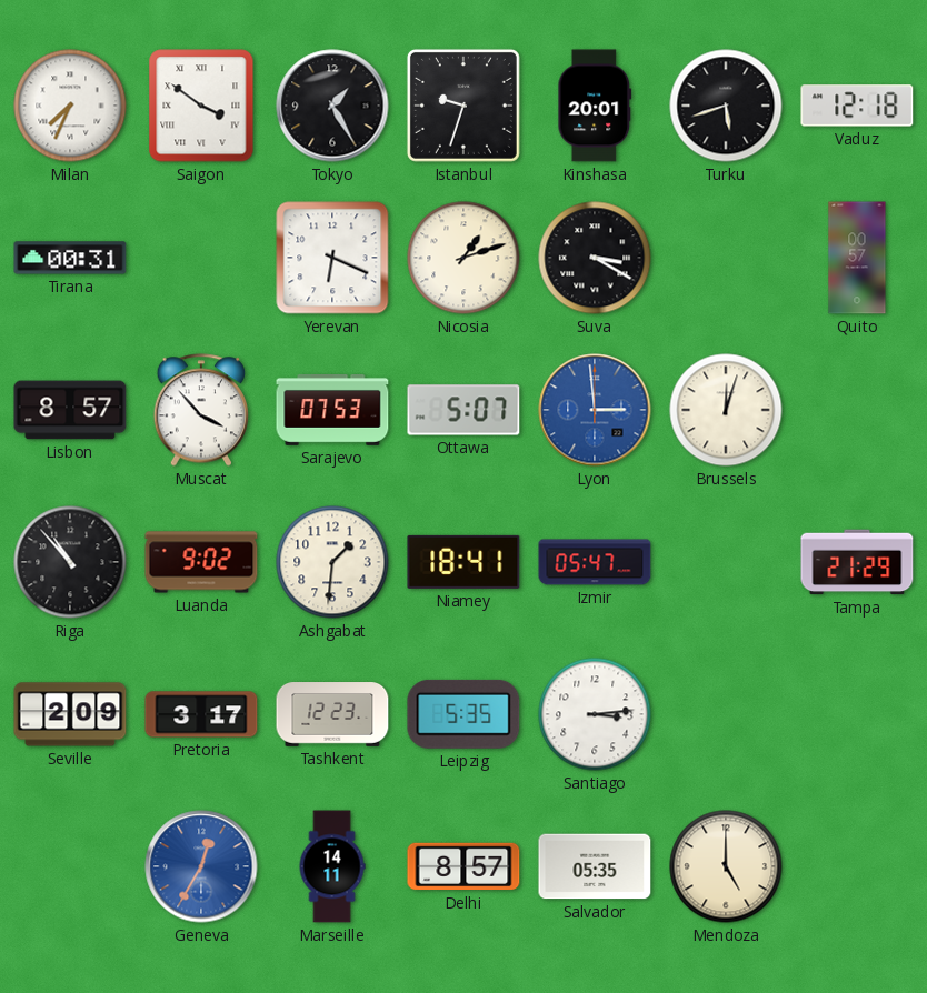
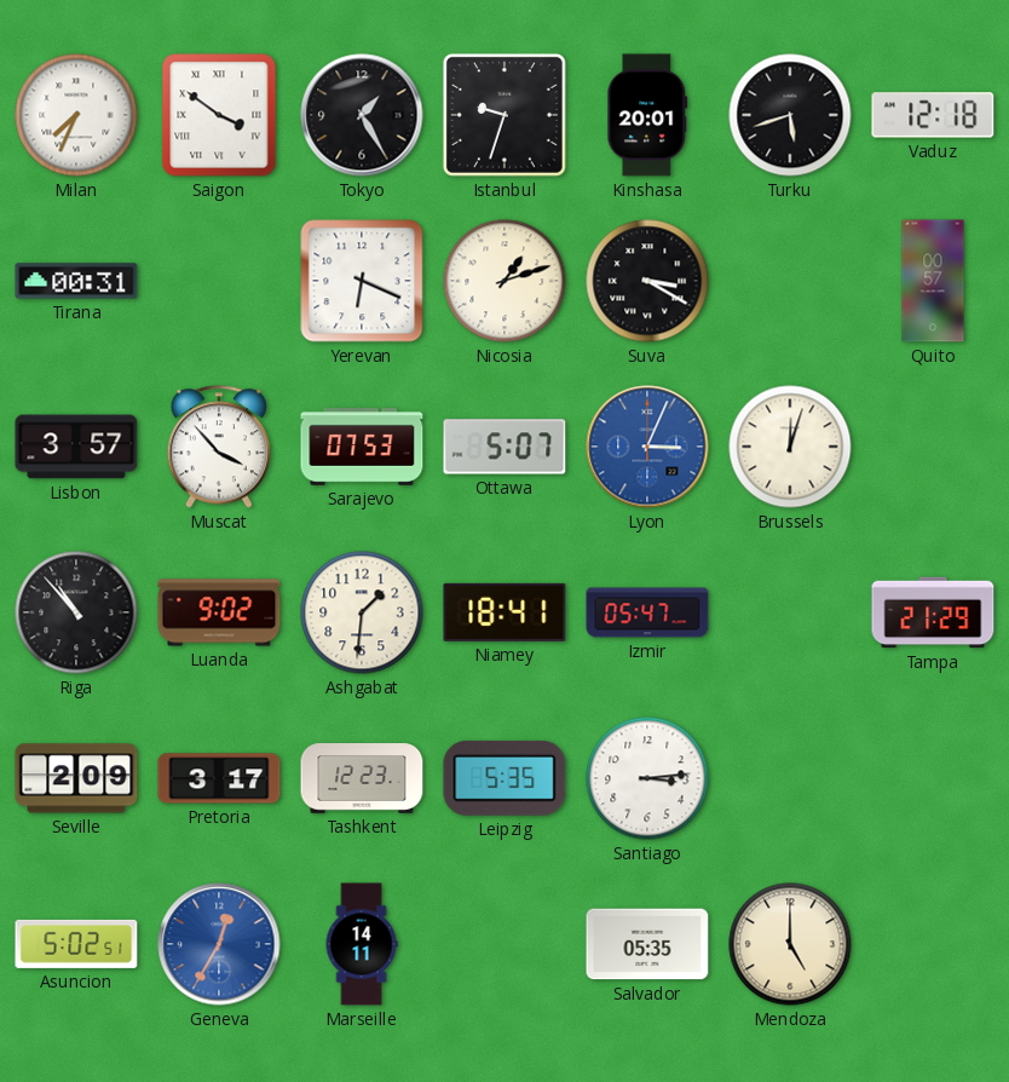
Lisbon: 8:57 -> 3:57 (76, 447)
Lyon: 2:59 -> 3:04 (647, 447)
Asuncion: none -> 5:02 (76, 944)
Delhi: 8:57 -> none (463, 866)
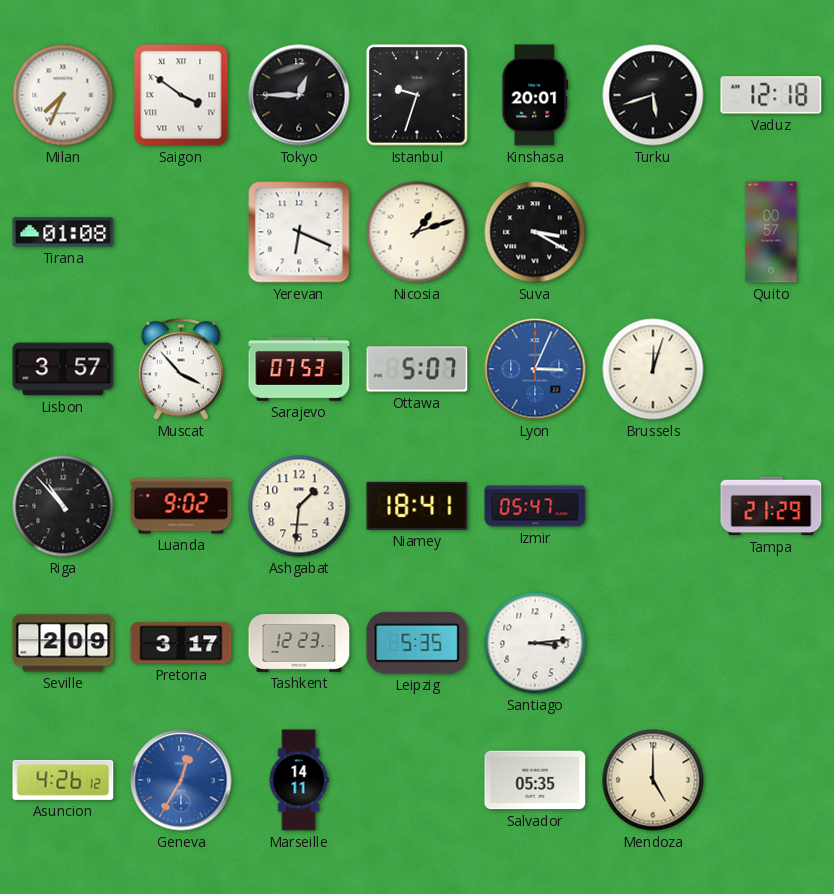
Tokyo: 1:25 -> 12:45 (299, 95)
Tirana: 00:31 -> 01:08 (63, 232)
Asuncion: 5:02 -> 4:26 (63, 780)
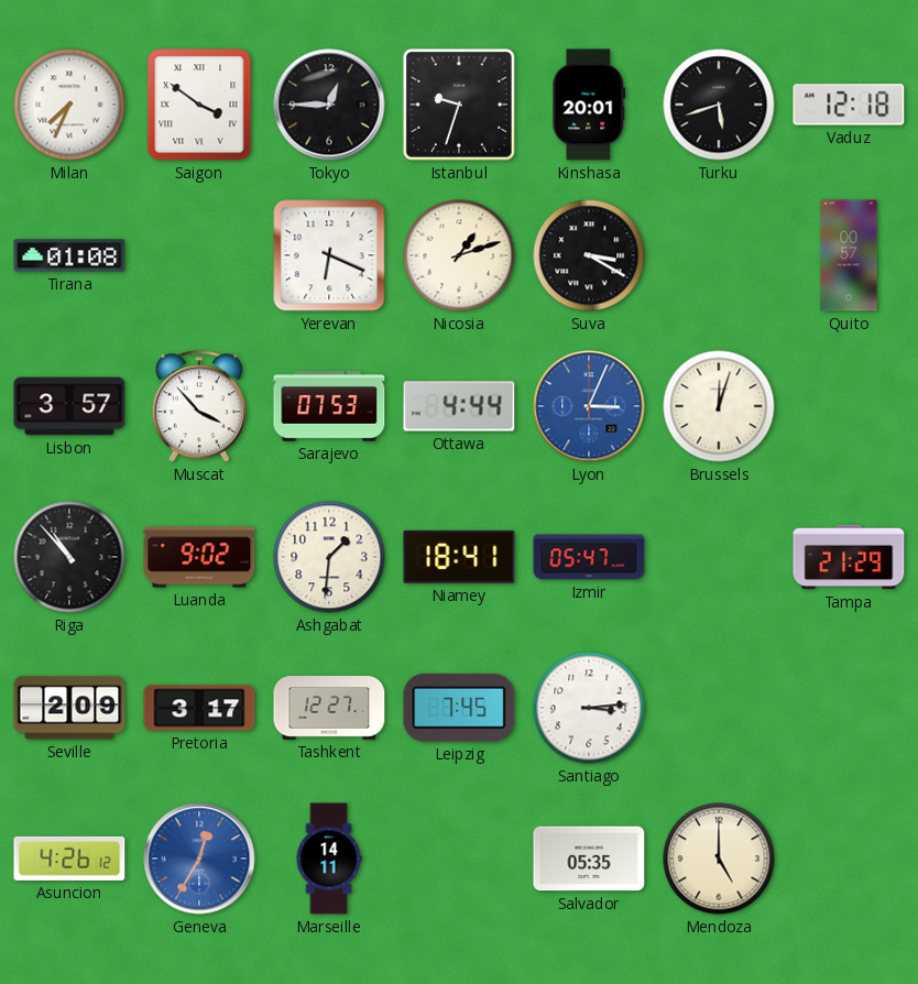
Ottawa: 5:07 -> 4:44 (459, 406)
Tashkent: 12:23 -> 12:27 (329, 708)
Leipzig: 5:35 -> 7:45 (459, 708)
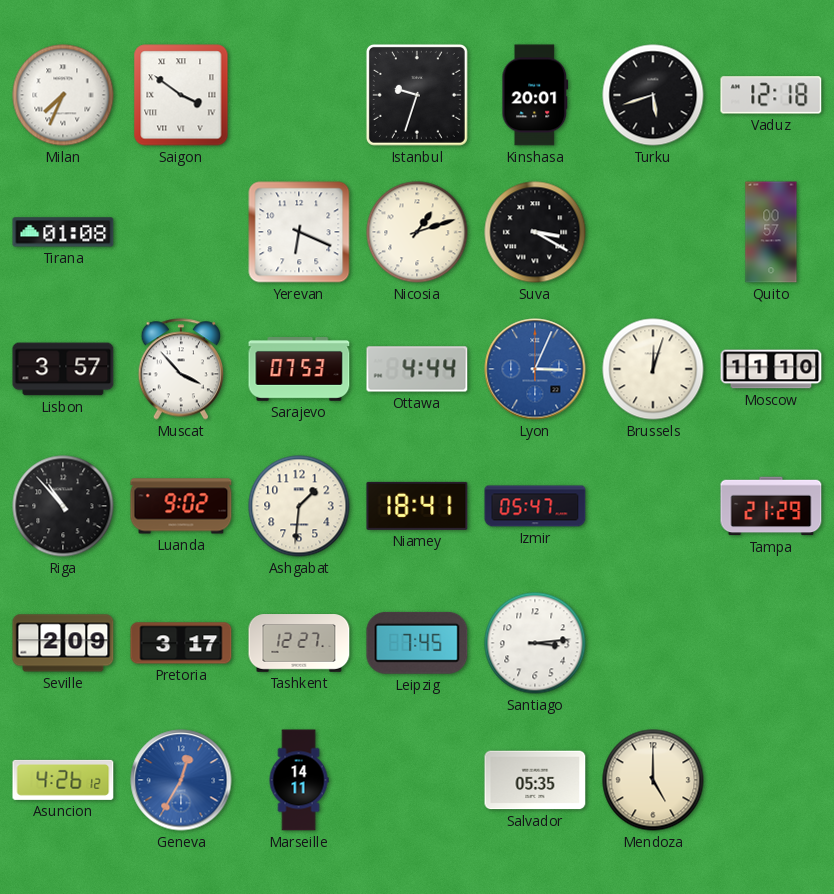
Tokyo: 12:45 -> none (329, 105)
Moscow: none -> 11:10 (771, 369)
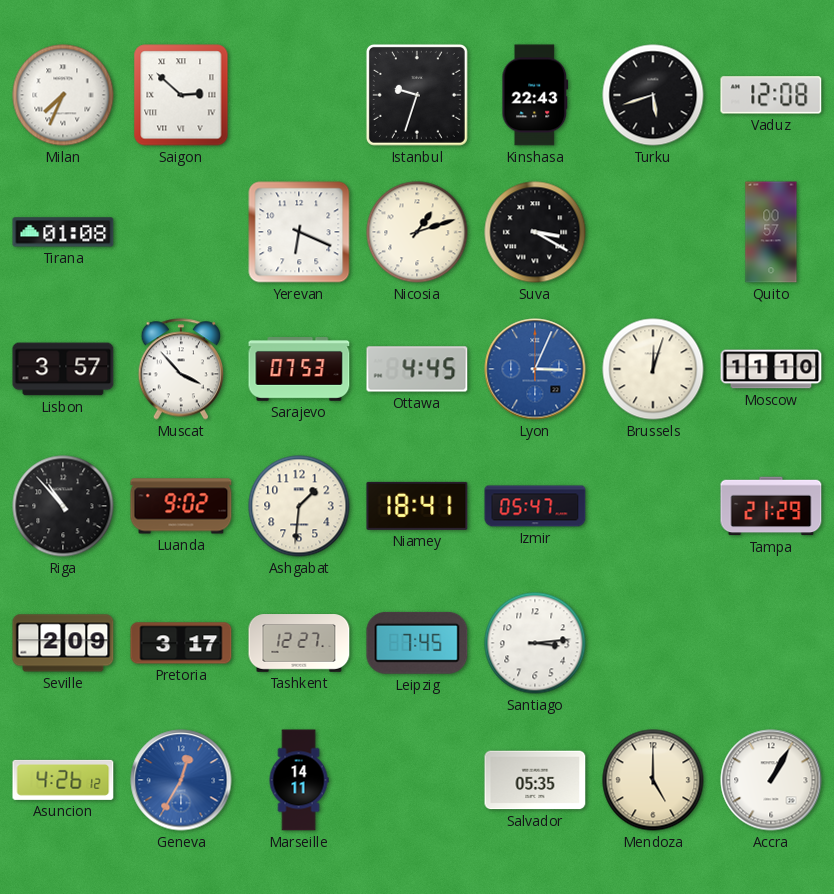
Saigon: 3:51 -> 2:52 (181, 95)
Kinshasa: 20:01 -> 22:43 (535, 95)
Vaduz: 12:18 -> 12:08 (771, 95)
Ottawa: 4:44 -> 4:45 (417, 369)
Accra: none -> 1:05 (771, 780)
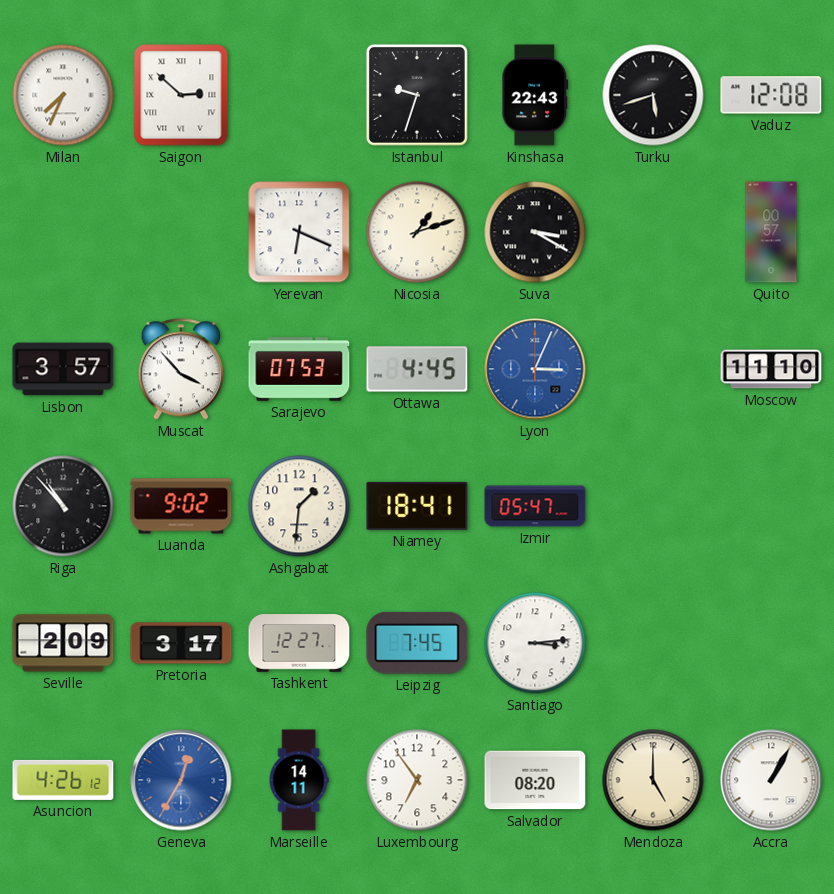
Tirana: 01:08 -> none (63, 232)
Brussels: 12:03 -> none (653, 369)
Tampa: 21:29 -> none (771, 506)
Luxembourg: none -> 6:54 (417, 780)
Salvador: 05:35 -> 08:20 (535, 780)
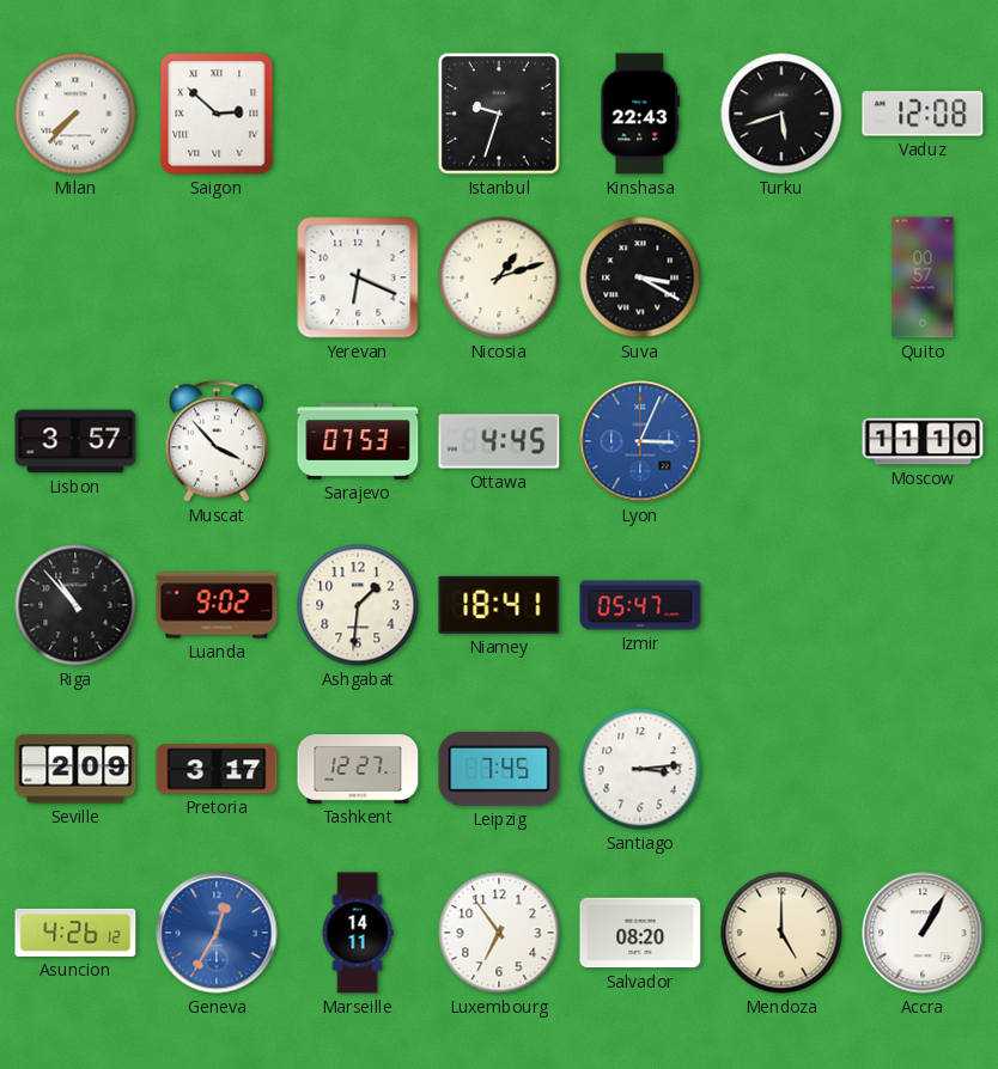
Milan: 7:34 -> 7:37 (75, 114)
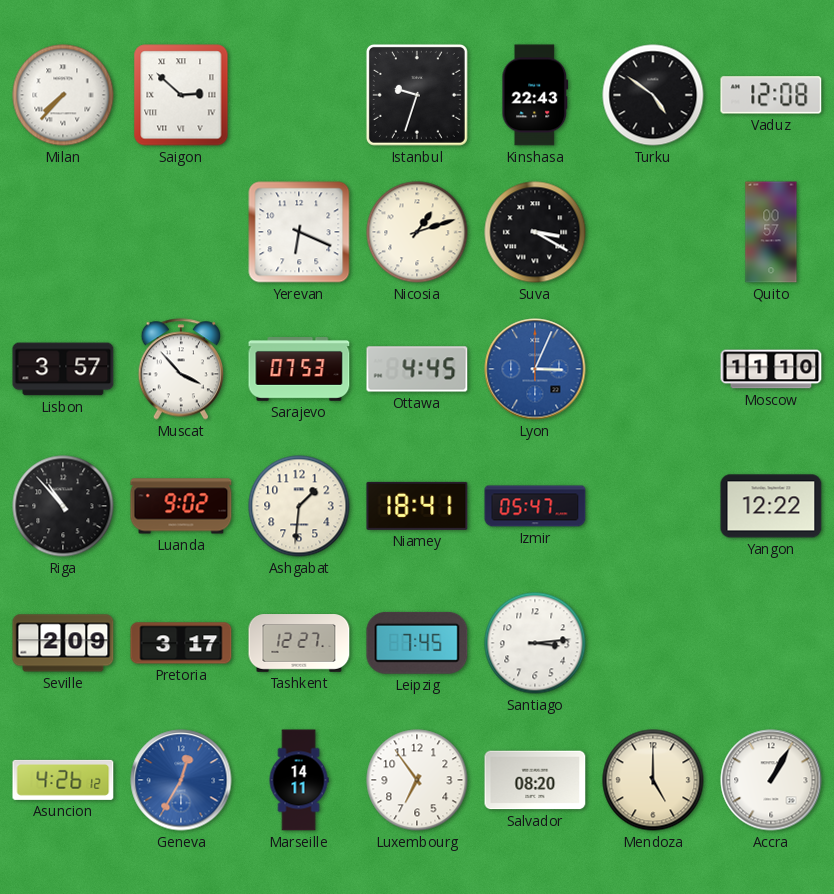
Turku: 5:42 -> 4:51 (653, 95)
Yangon: none -> 12:22 (771, 506)
